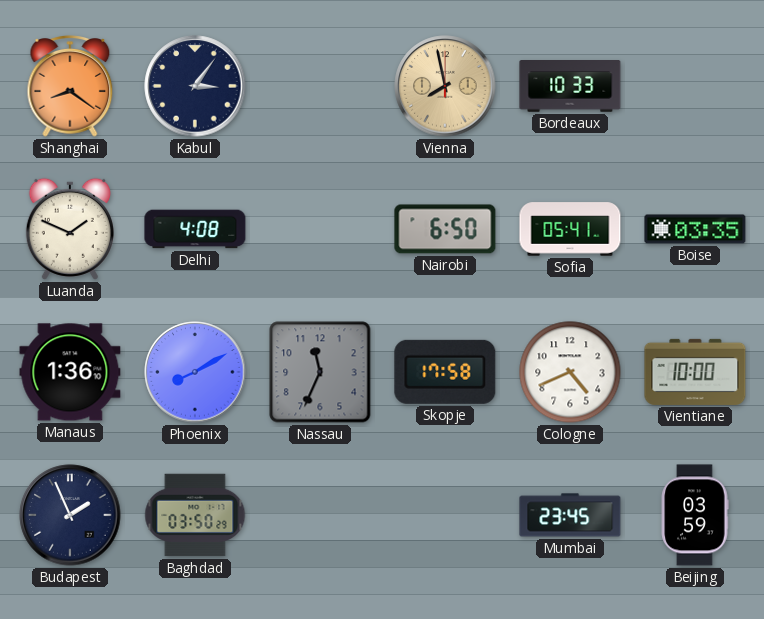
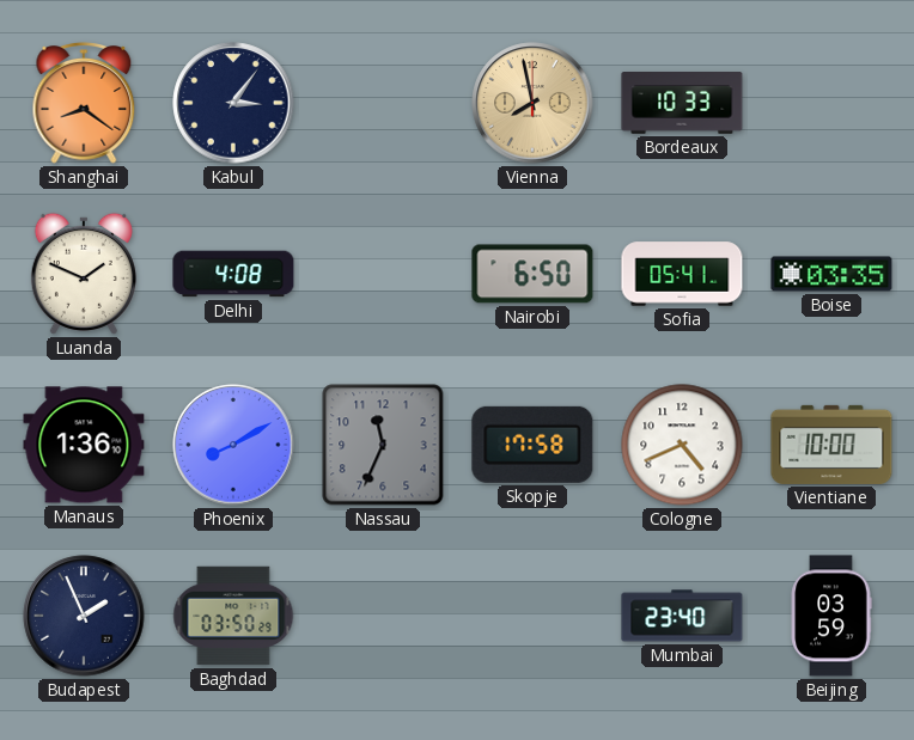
Mumbai: 23:45 -> 23:40 (682, 616)
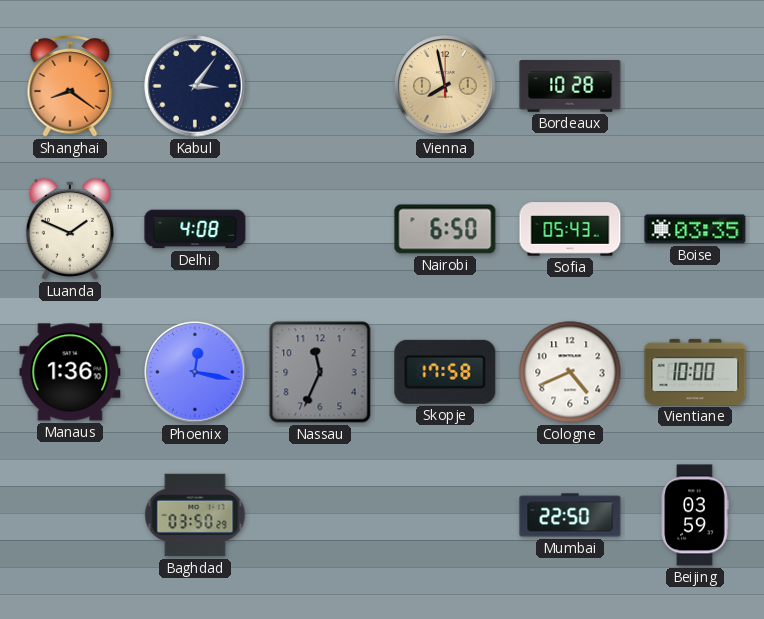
Bordeaux: 10:33 -> 10:28 (570, 86)
Sofia: 05:41 -> 05:43 (570, 229)
Phoenix: 8:10 -> 12:17 (195, 372)
Budapest: 1:56 -> none (84, 616)
Mumbai: 23:40 -> 22:50 (570, 515)
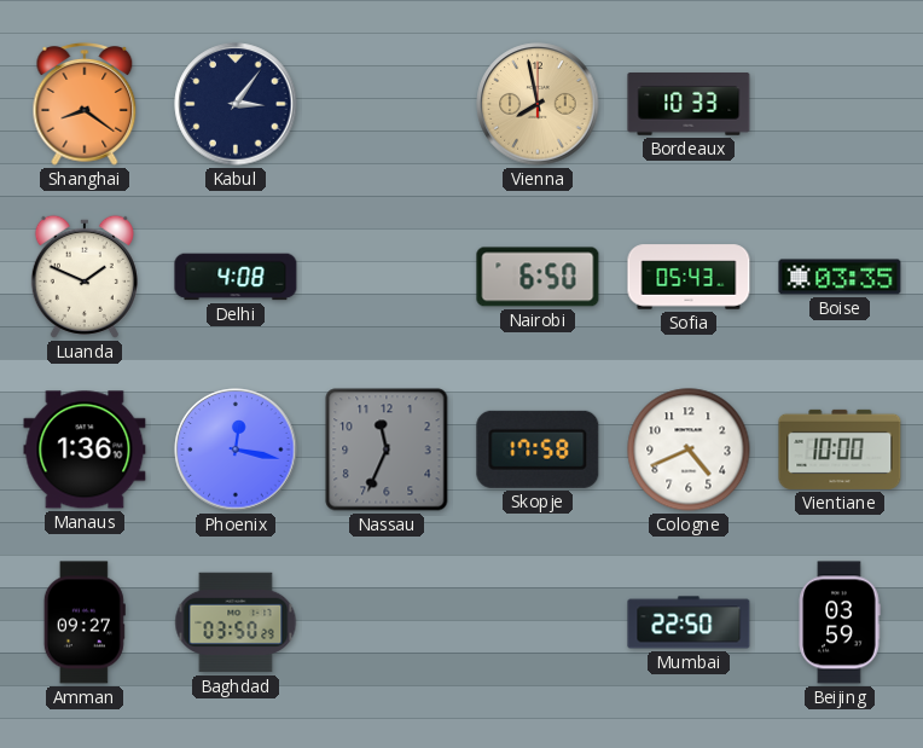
Bordeaux: 10:28 -> 10:33 (689, 104)
Amman: none -> 09:27 (85, 622)
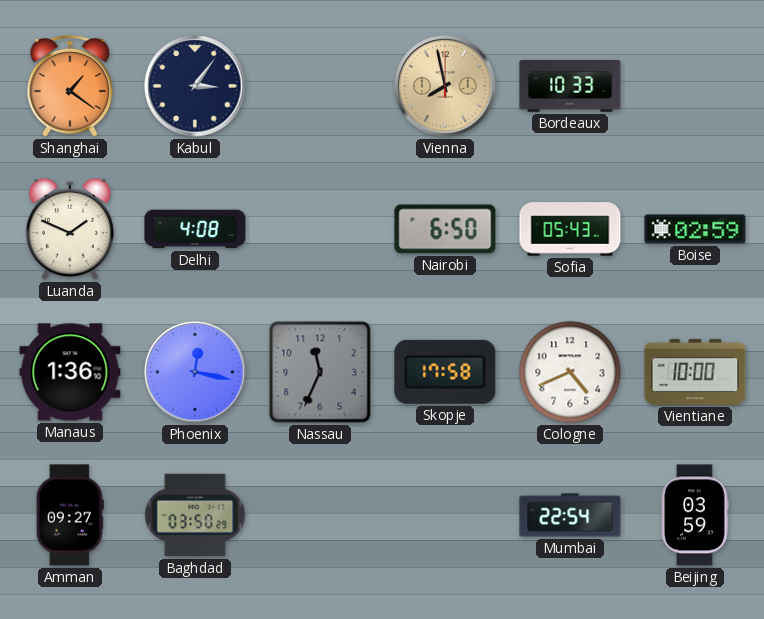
Shanghai: 8:21 -> 1:21 (70, 86)
Boise: 03:35 -> 02:59 (695, 229)
Mumbai: 22:50 -> 22:54 (570, 515)
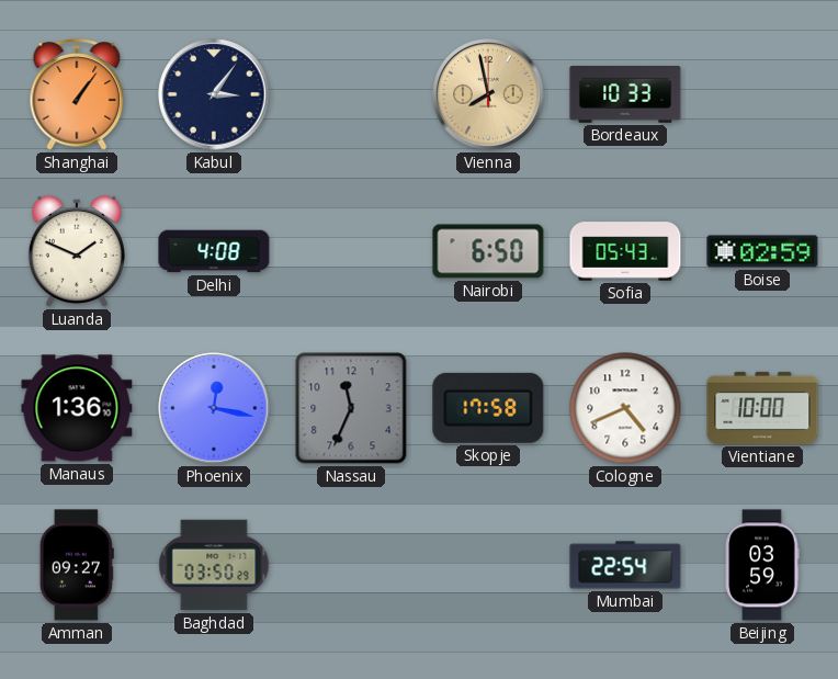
Shanghai: 1:21 -> 1:06 (77, 94)
